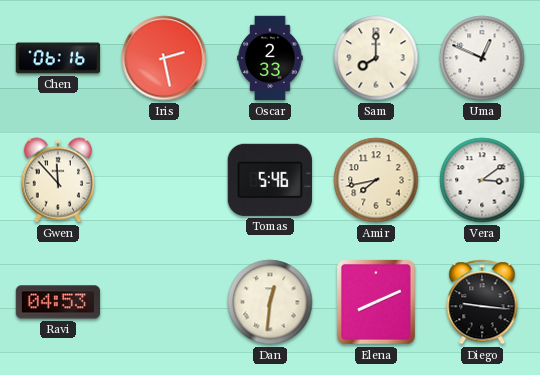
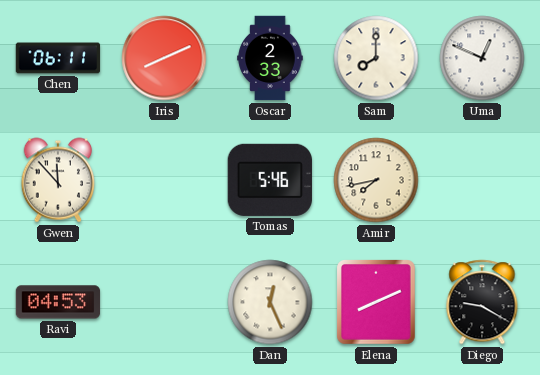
Chen: 06:16 -> 06:11 (58, 58)
Iris: 2:28 -> 8:11 (164, 58)
Vera: 3:09 -> none (482, 180)
Dan: 12:31 -> 12:26 (270, 302)
Diego: 9:16 -> 9:20 (482, 302)
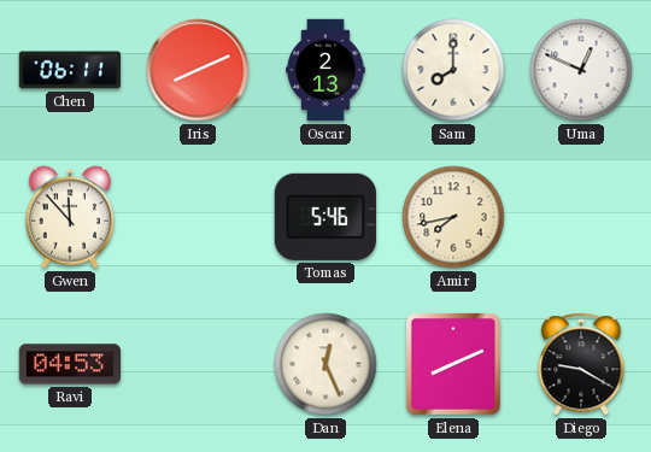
Oscar: 2:33 -> 2:13 (325, 70)
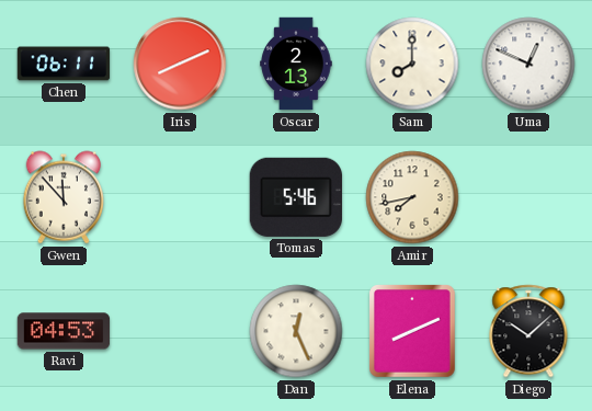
Diego: 9:20 -> 10:08 (528, 331)
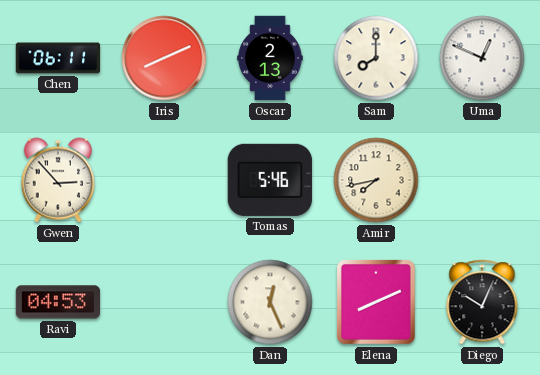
Gwen: 11:53 -> 2:53 (57, 180)
Diego: 10:08 -> 10:04 (482, 302)
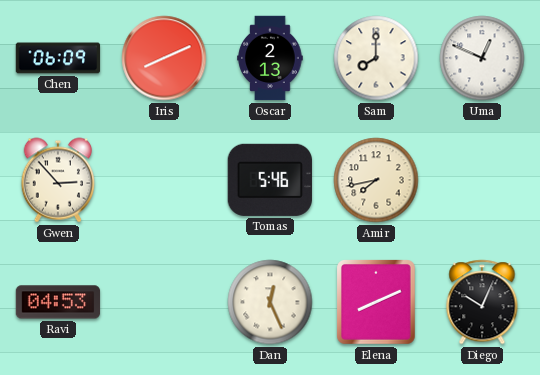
Chen: 06:11 -> 06:09 (58, 58)
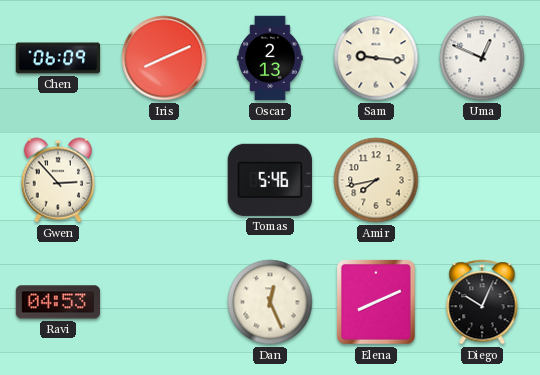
Sam: 8:00 -> 9:16 (376, 58)
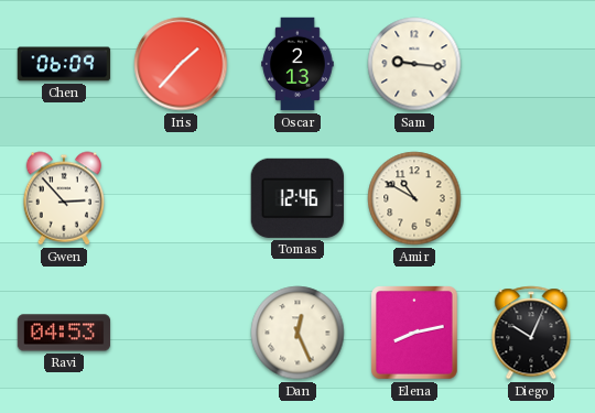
Iris: 8:11 -> 1:37 (181, 64)
Uma: 12:49 -> none (482, 58)
Tomas: 5:46 -> 12:46 (297, 198)
Amir: 7:43 -> 10:50 (414, 198)
Elena: 8:11 -> 8:13 (415, 334)
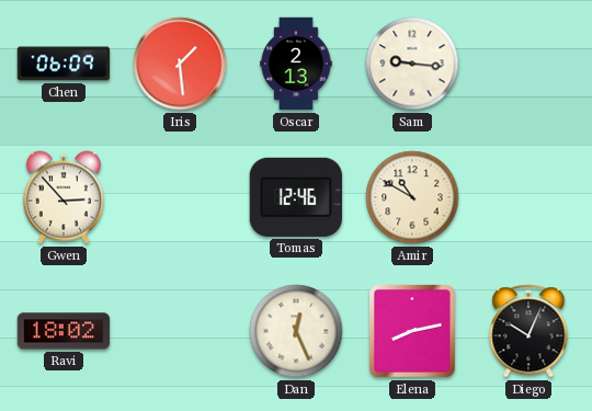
Iris: 1:37 -> 1:29 (180, 64)
Ravi: 04:53 -> 18:02 (64, 331)
